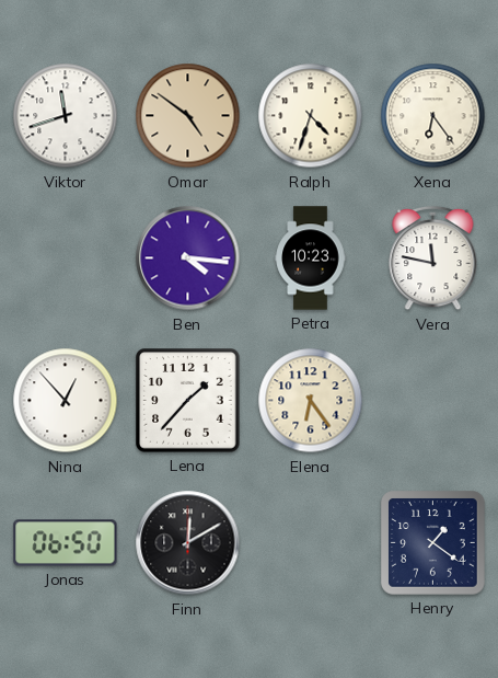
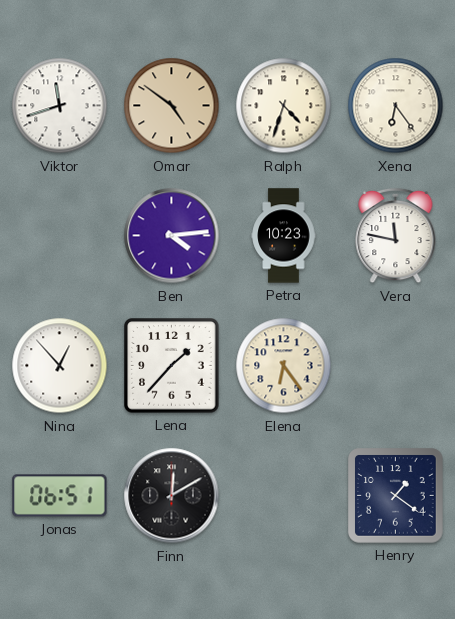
Ben: 4:16 -> 4:14 (172, 236)
Jonas: 06:50 -> 06:51 (60, 496)
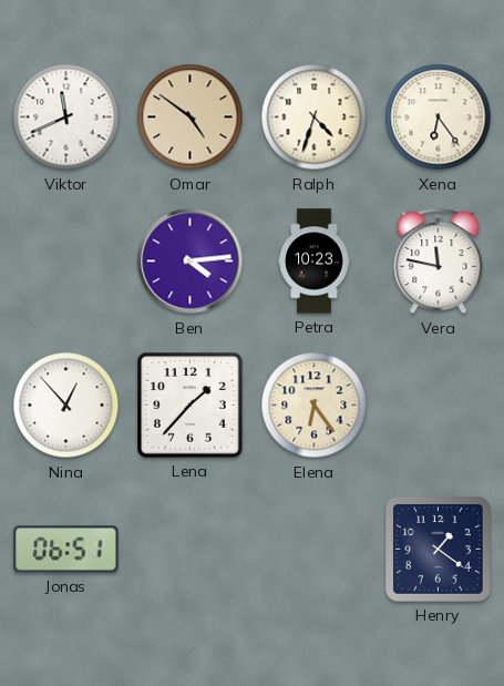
Viktor: 11:42 -> 11:41 (66, 117)
Finn: 12:10 -> none (172, 496)
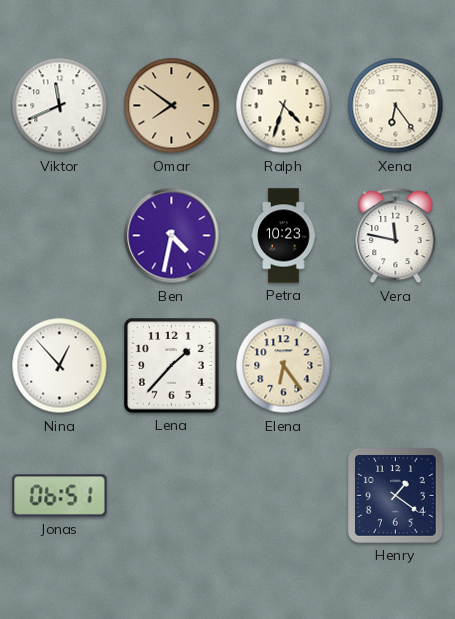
Omar: 4:51 -> 7:51 (172, 106)
Ben: 4:14 -> 4:32 (172, 236)
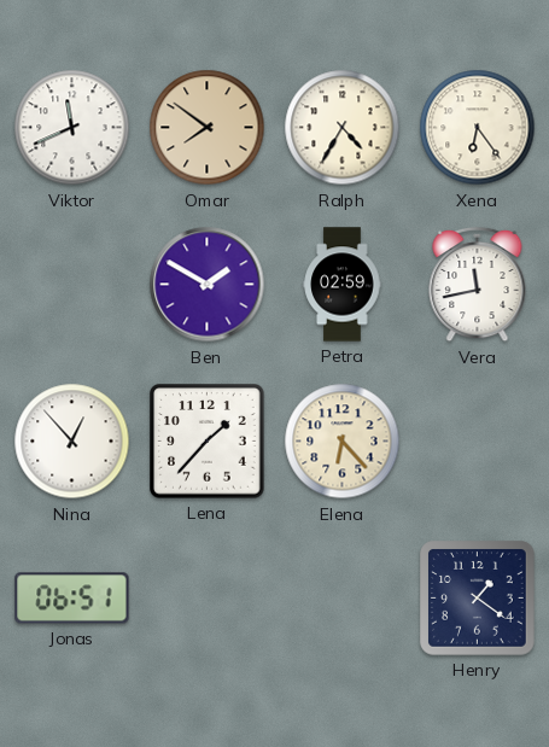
Ralph: 4:33 -> 4:35 (343, 128)
Ben: 4:32 -> 1:50 (208, 285)
Petra: 10:23 -> 02:59 (343, 285)
Vera: 11:47 -> 11:43 (478, 285)
Elena: 6:24 -> 6:23 (343, 442)
